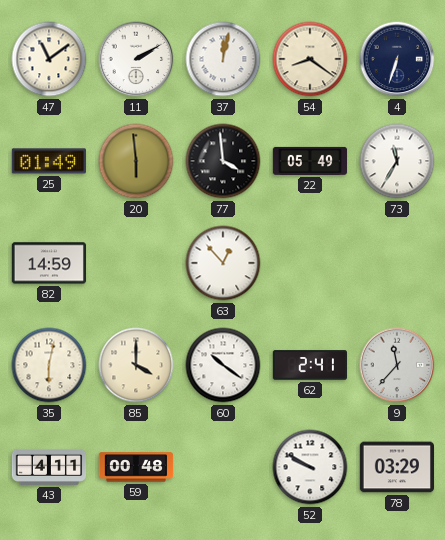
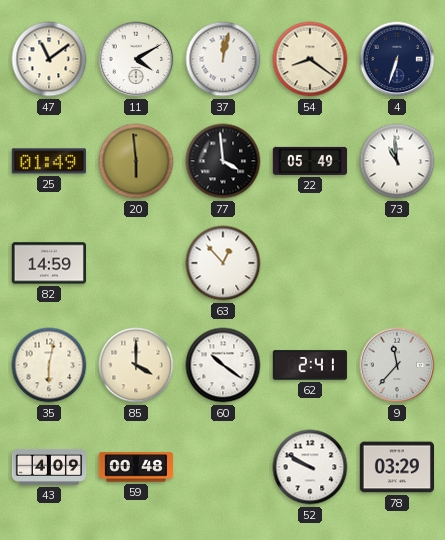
11: 2:10 -> 4:10 (136, 59)
73: 11:35 -> 10:59 (397, 161)
43: 4:11 -> 4:09 (49, 467)
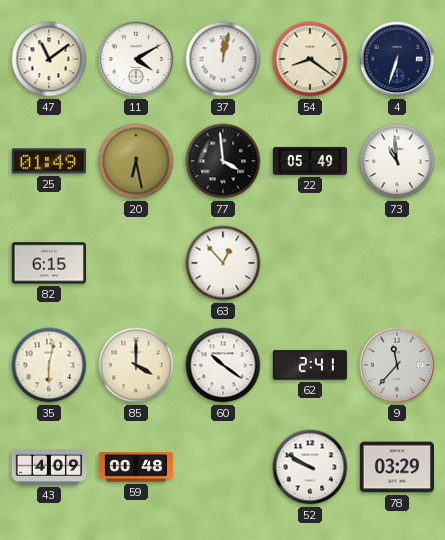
20: 5:59 -> 6:28 (136, 161)
82: 14:59 -> 6:15 (48, 263)
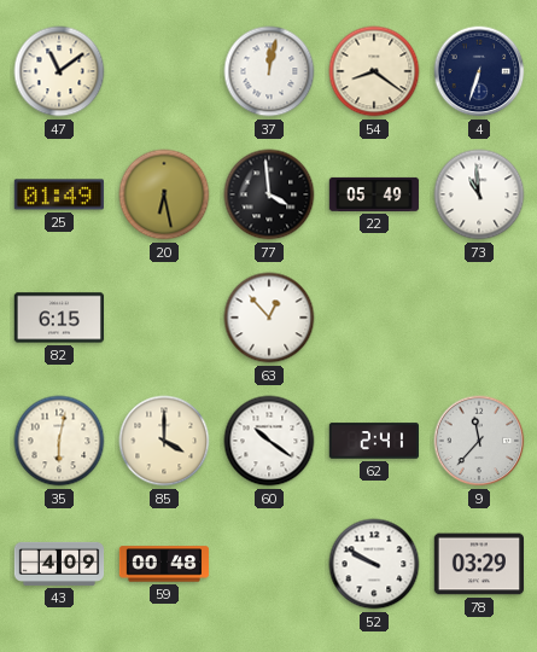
11: 4:10 -> none (136, 59)
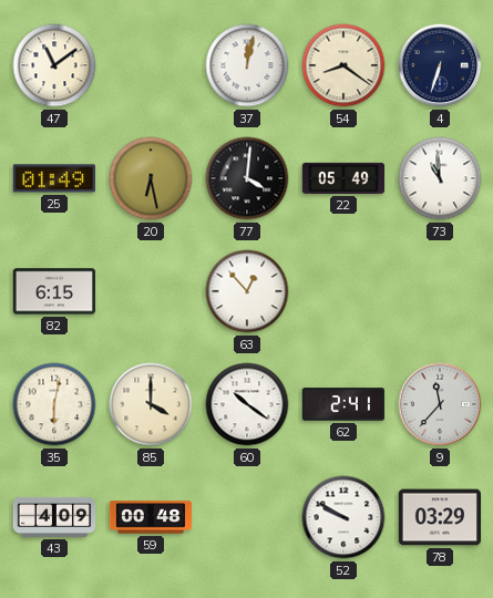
77: 3:59 -> 4:01 (247, 178)
